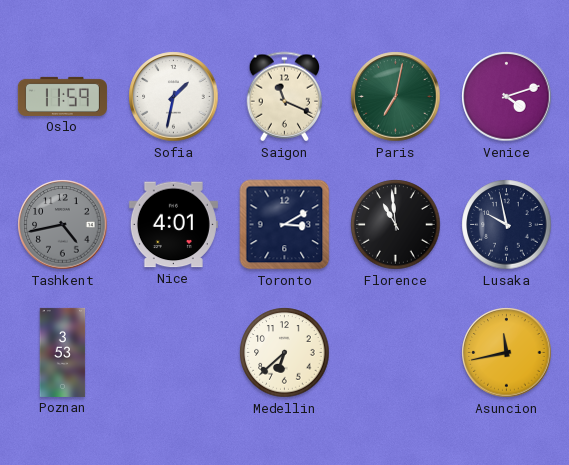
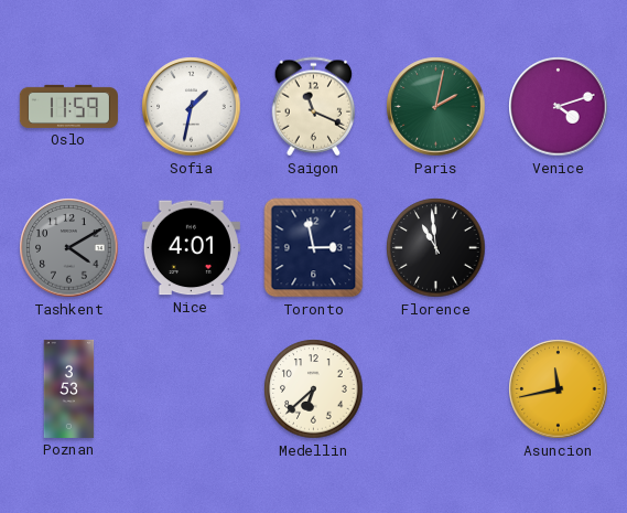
Paris: 7:02 -> 2:02 (436, 107)
Tashkent: 4:43 -> 4:10 (69, 248)
Toronto: 3:10 -> 2:58 (314, 248)
Lusaka: 9:58 -> none (507, 225)
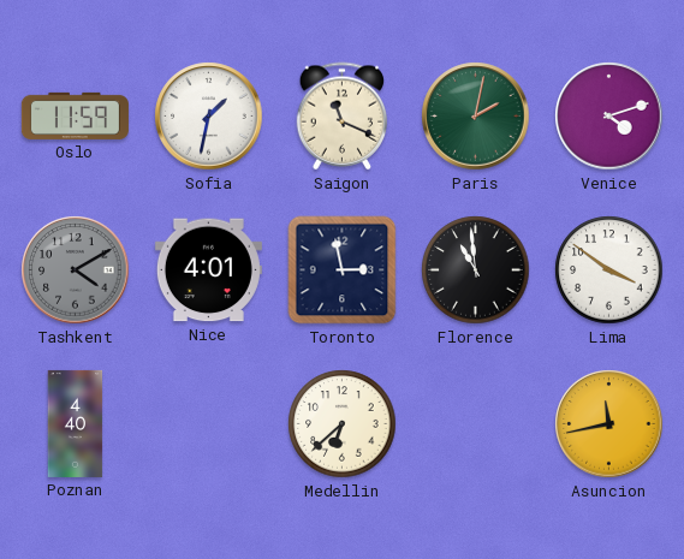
Lima: none -> 3:51 (609, 270)
Poznan: 3:53 -> 4:40 (76, 423)
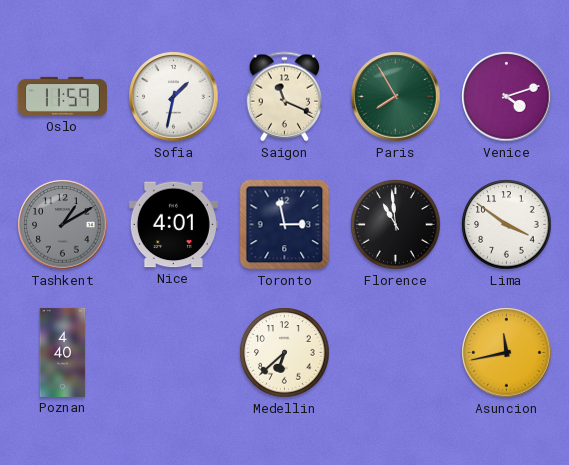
Paris: 2:02 -> 7:55 (396, 97)
Tashkent: 4:10 -> 1:10 (63, 225)
